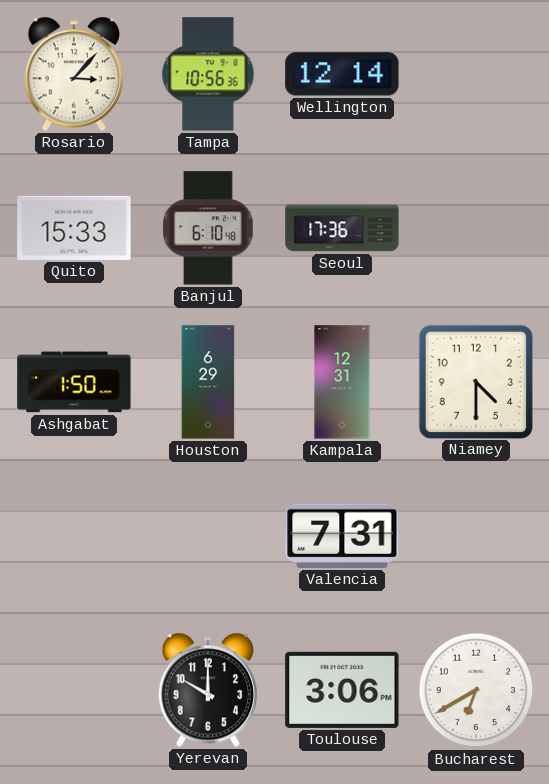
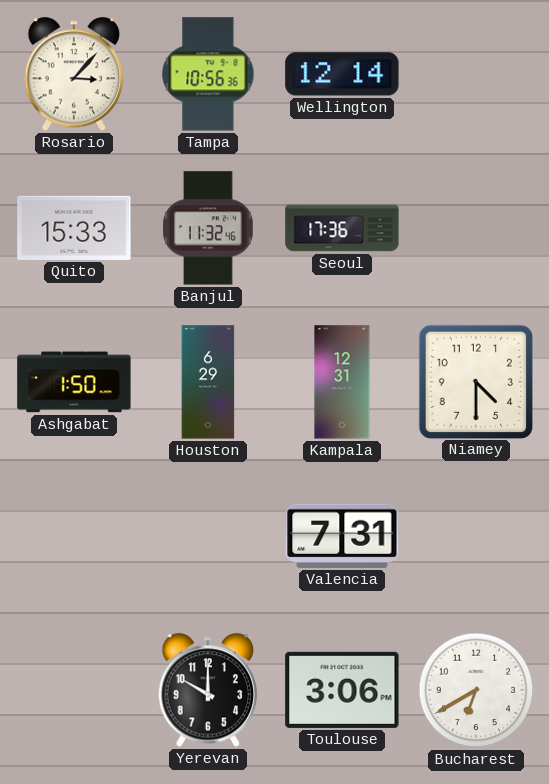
Banjul: 6:10 -> 11:32 (209, 228)
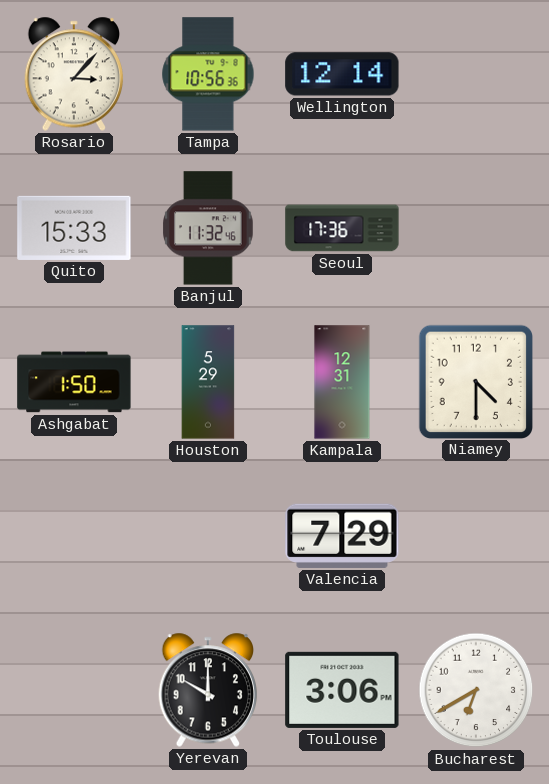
Houston: 6:29 -> 5:29 (208, 382)
Valencia: 7:31 -> 7:29 (342, 536)
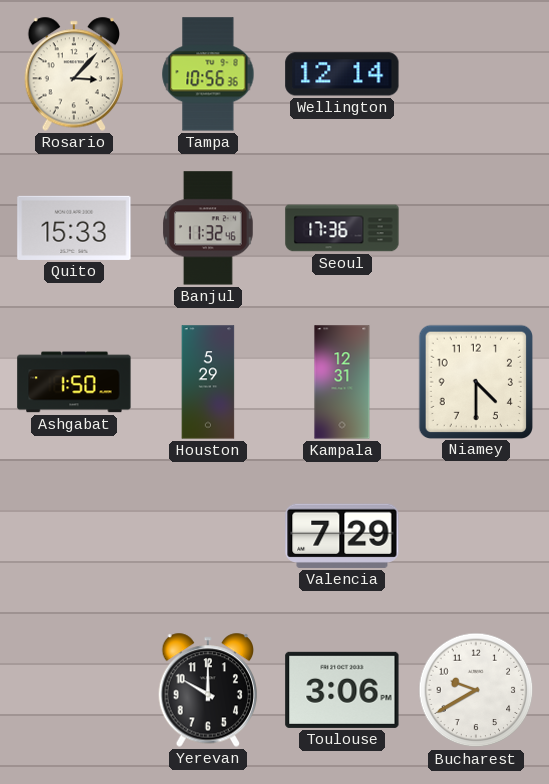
Bucharest: 6:40 -> 9:40 (476, 690)
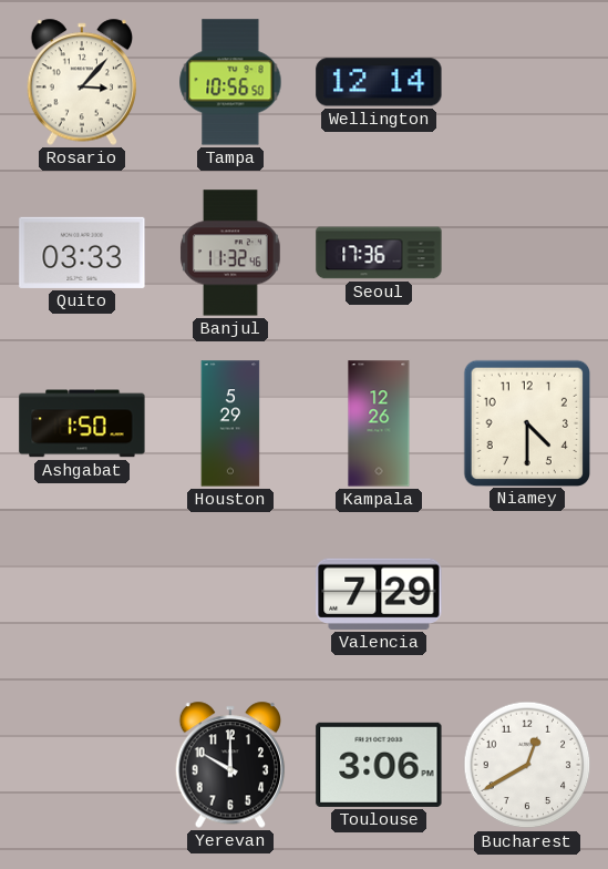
Tampa: 10:56:36 -> 10:56:50 (230, 82)
Quito: 15:33 -> 03:33 (82, 253)
Kampala: 12:31 -> 12:26 (379, 423)
Bucharest: 9:40 -> 12:40 (527, 765)
